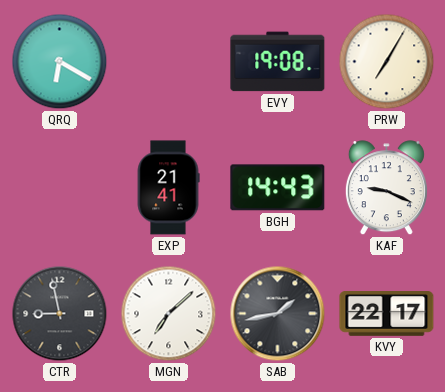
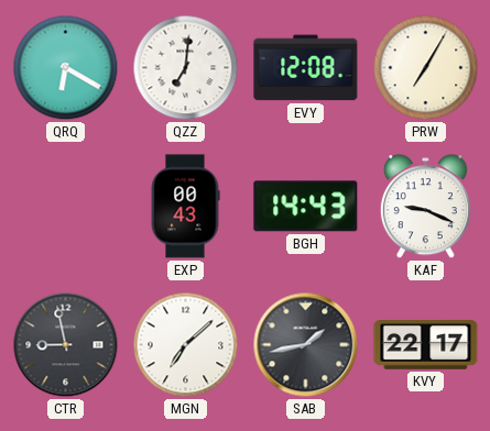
QZZ: none -> 7:01 (186, 68)
EVY: 19:08 -> 12:08 (306, 68)
EXP: 21:41 -> 00:43 (185, 207)
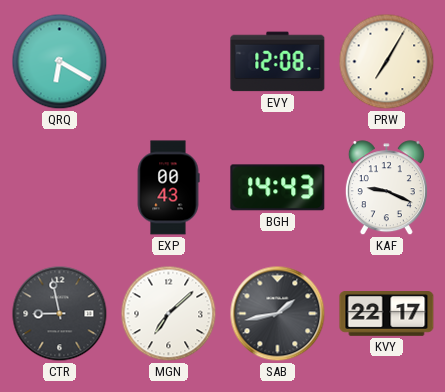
QZZ: 7:01 -> none (186, 68)
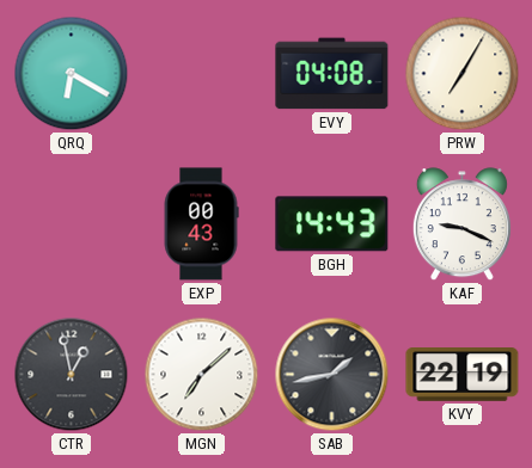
EVY: 12:08 -> 04:08 (332, 74)
CTR: 8:58 -> 12:58 (72, 375)
KVY: 22:17 -> 22:19 (463, 375)
